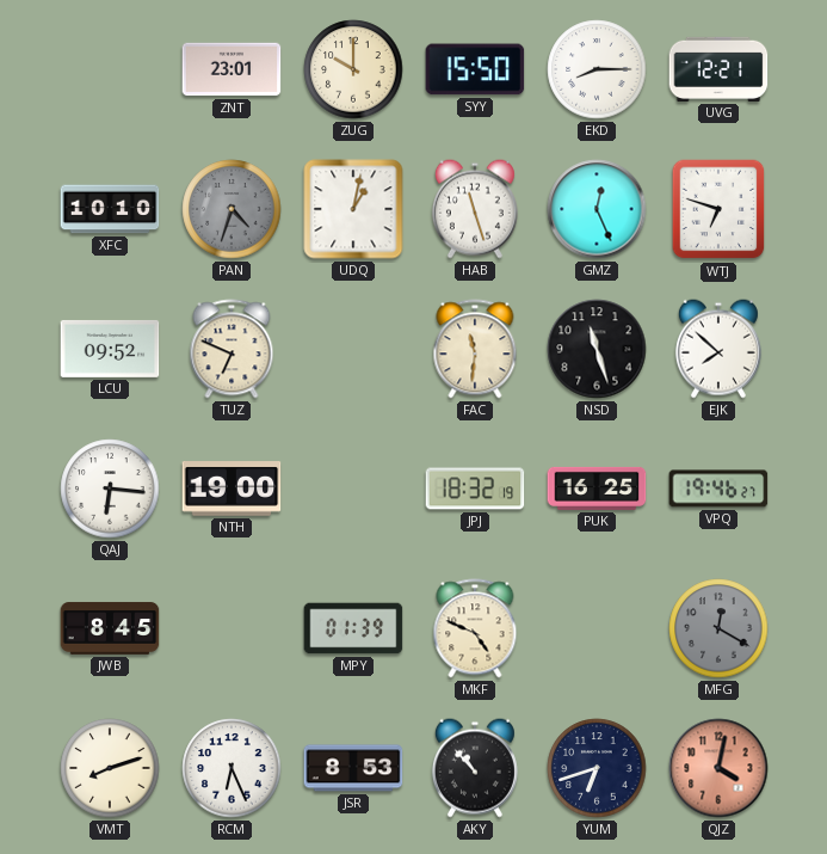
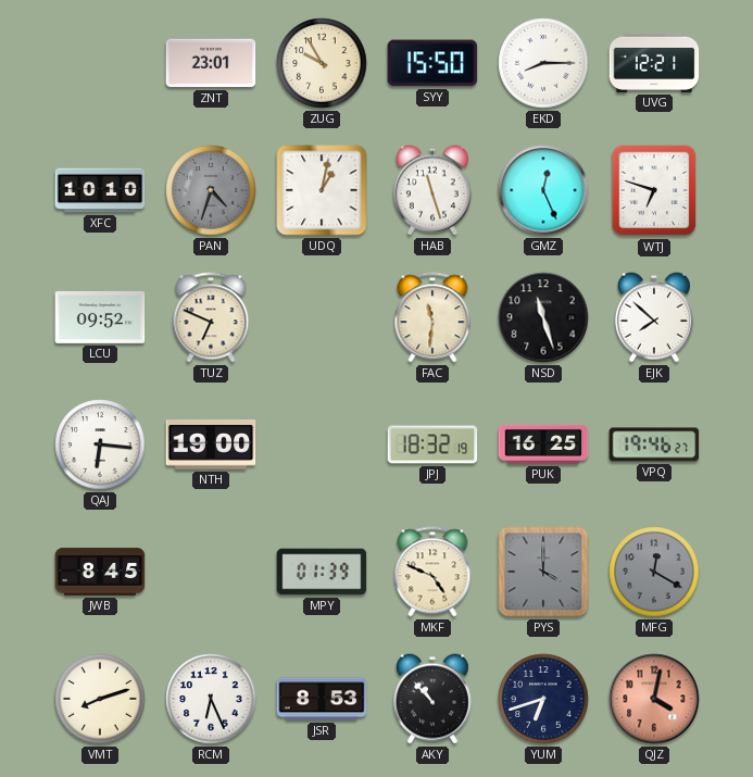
ZUG: 10:00 -> 9:55 (322, 63)
PYS: none -> 4:00 (543, 572)
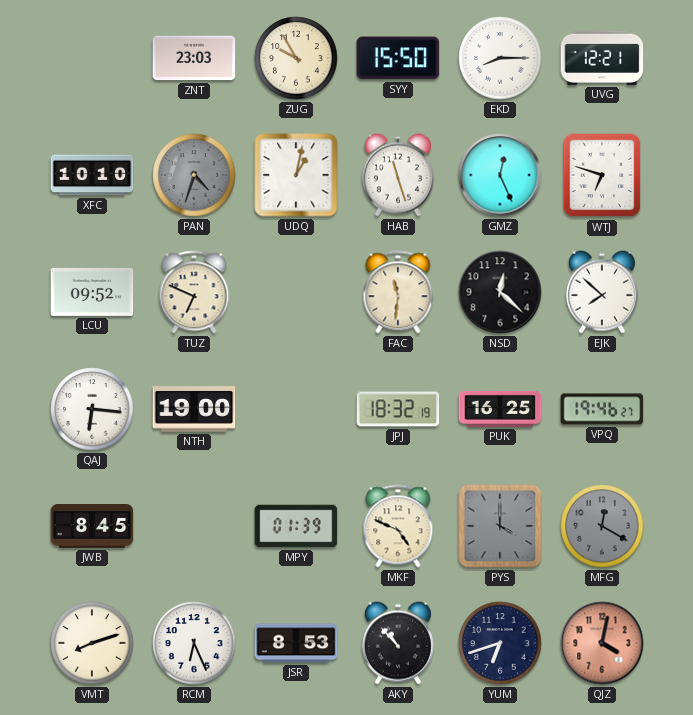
ZNT: 23:01 -> 23:03 (194, 58)
NSD: 11:27 -> 12:22 (500, 292)
